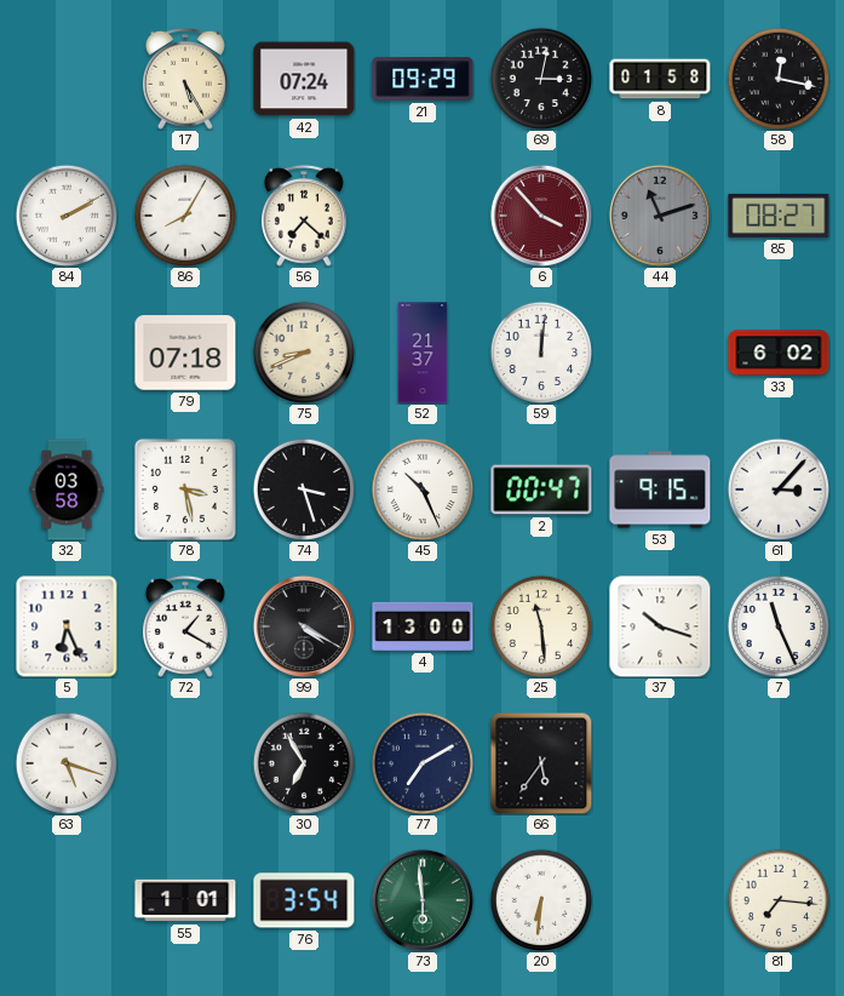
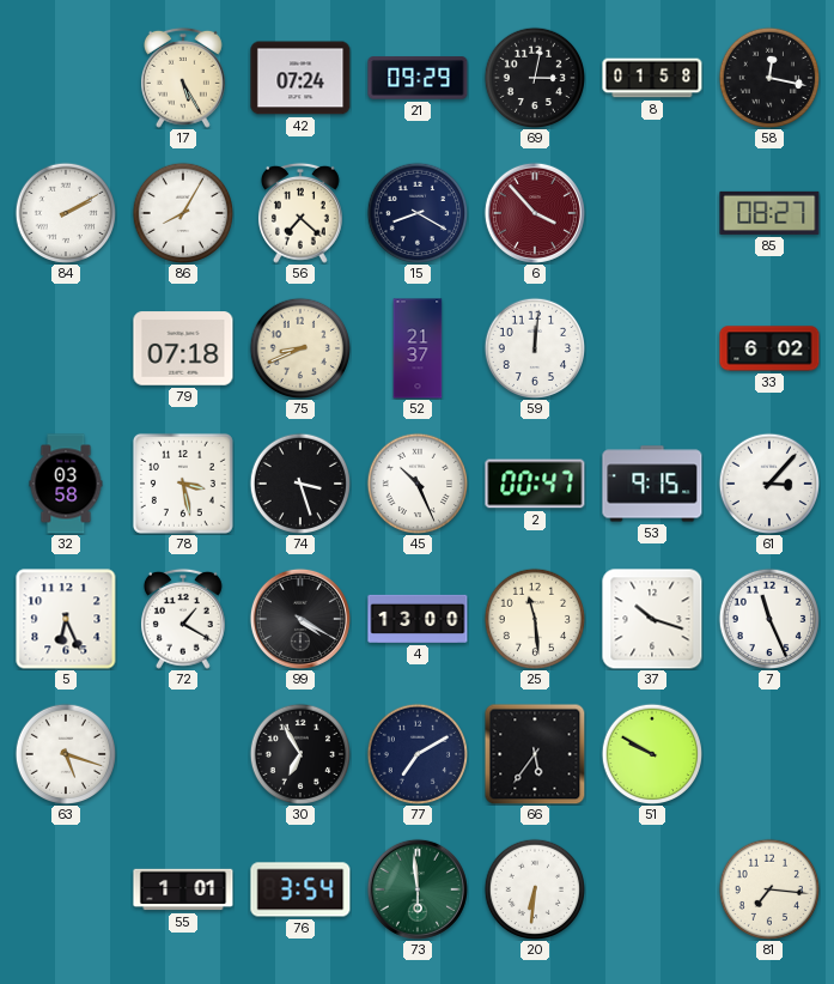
15: none -> 8:20 (418, 213)
44: 11:12 -> none (660, 216)
51: none -> 9:50 (652, 754)
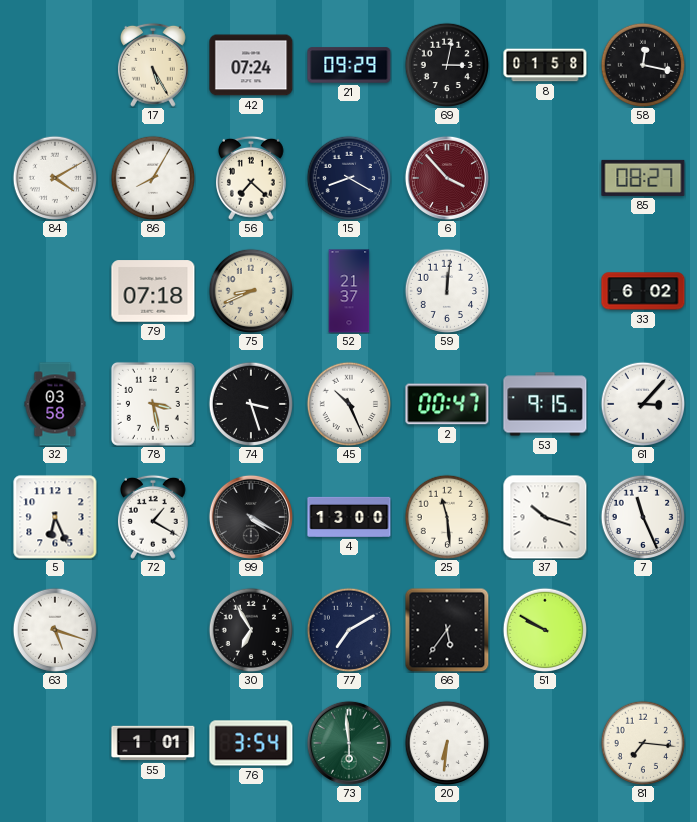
84: 2:10 -> 4:10 (55, 178)
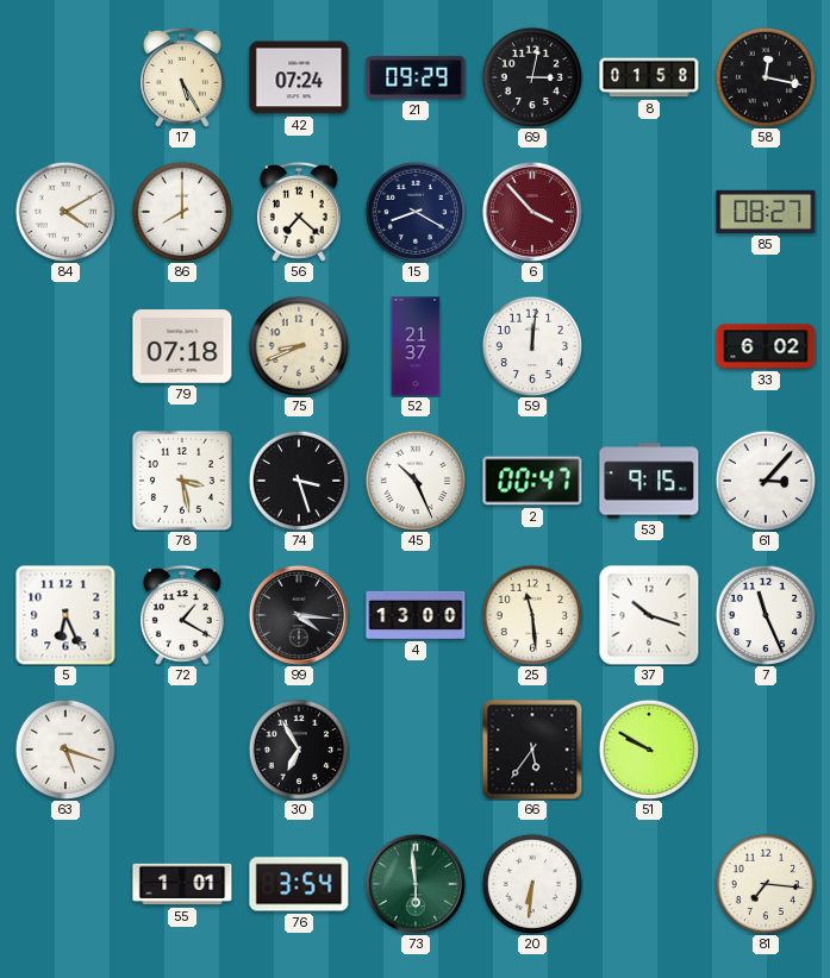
86: 8:05 -> 8:00 (182, 212)
32: 03:58 -> none (55, 404)
99: 4:20 -> 4:16 (299, 615)
77: 7:10 -> none (349, 630)
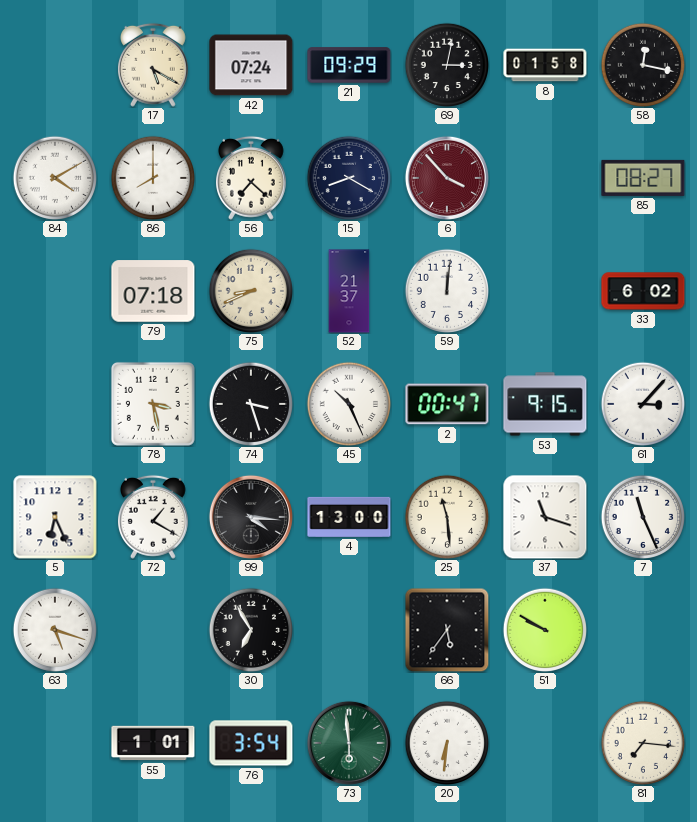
17: 5:25 -> 5:20 (153, 65)
37: 10:18 -> 11:18 (545, 517)
